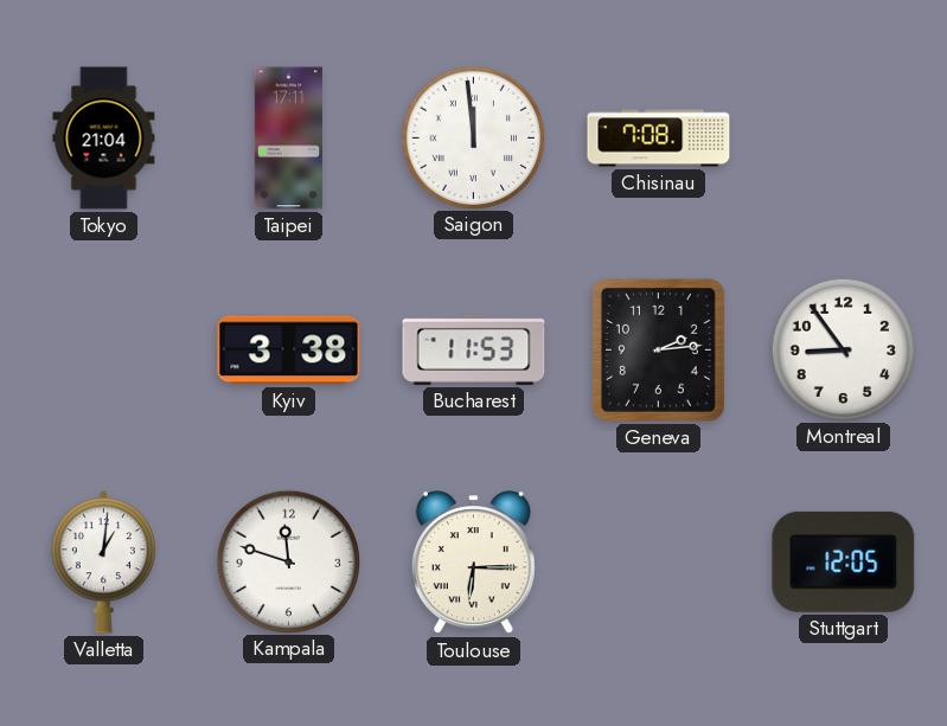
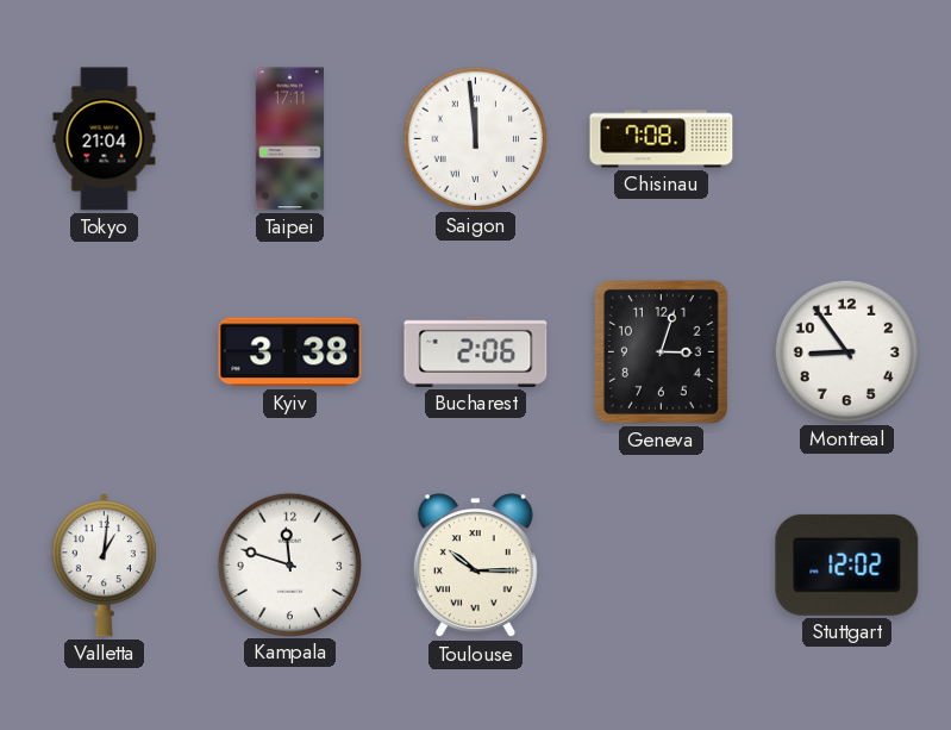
Bucharest: 11:53 -> 2:06 (476, 351)
Geneva: 2:14 -> 3:03 (661, 351)
Toulouse: 6:15 -> 10:15 (475, 566)
Stuttgart: 12:05 -> 12:02 (847, 564)
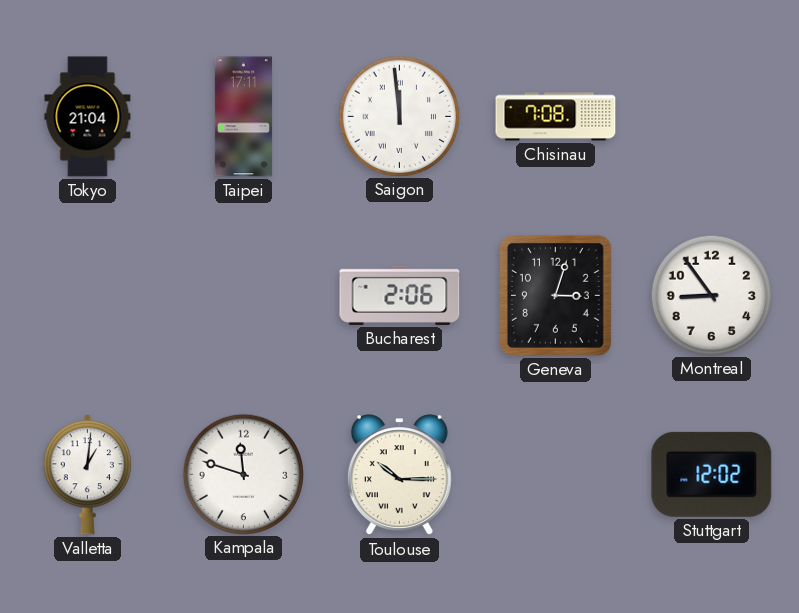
Kyiv: 3:38 -> none (290, 352)
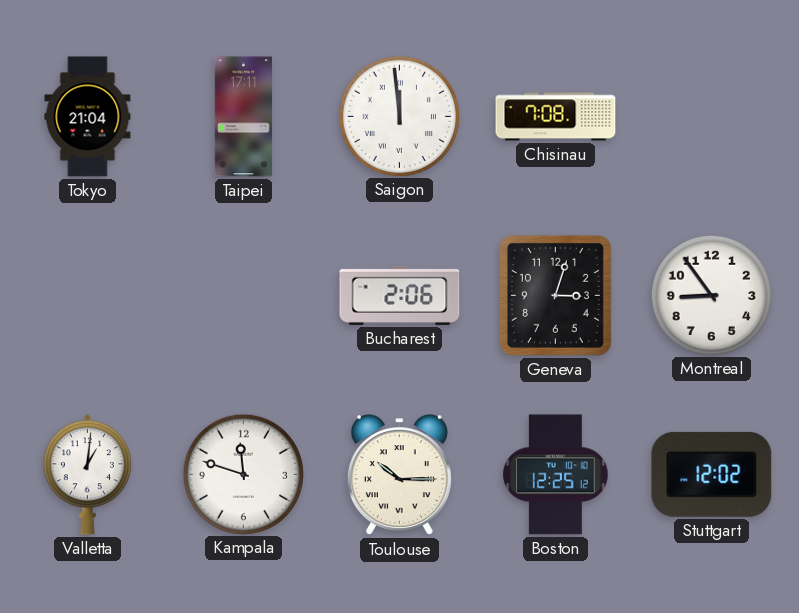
Boston: none -> 12:25 (556, 475)
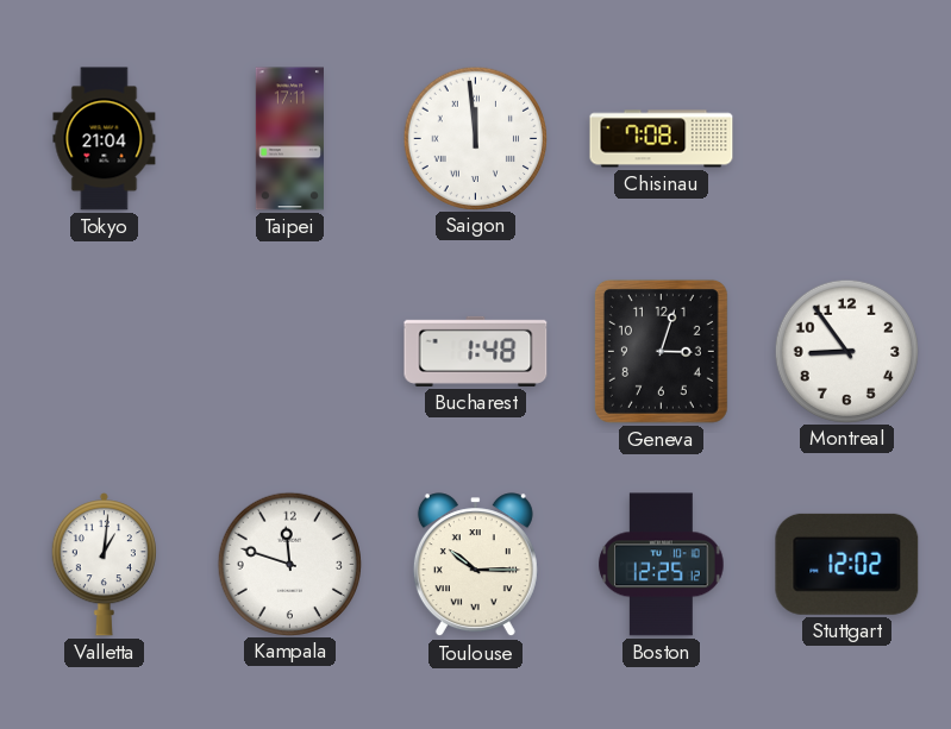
Bucharest: 2:06 -> 1:48 (476, 351)
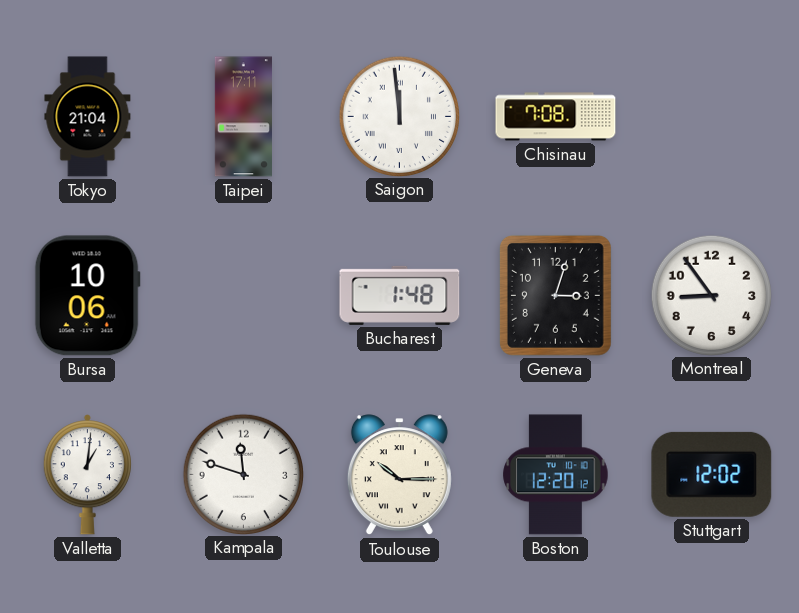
Bursa: none -> 10:06 (87, 296)
Boston: 12:25 -> 12:20 (556, 475)
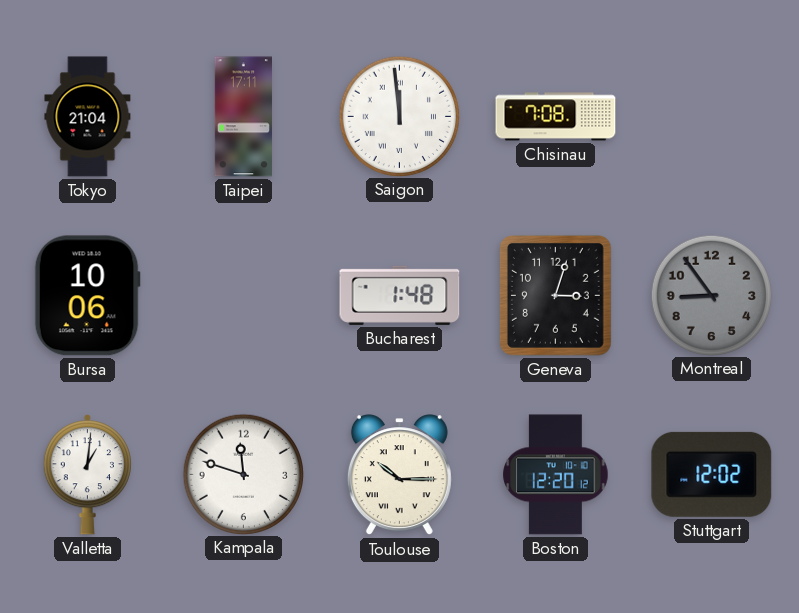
Montreal dial: white -> grey (711, 295)
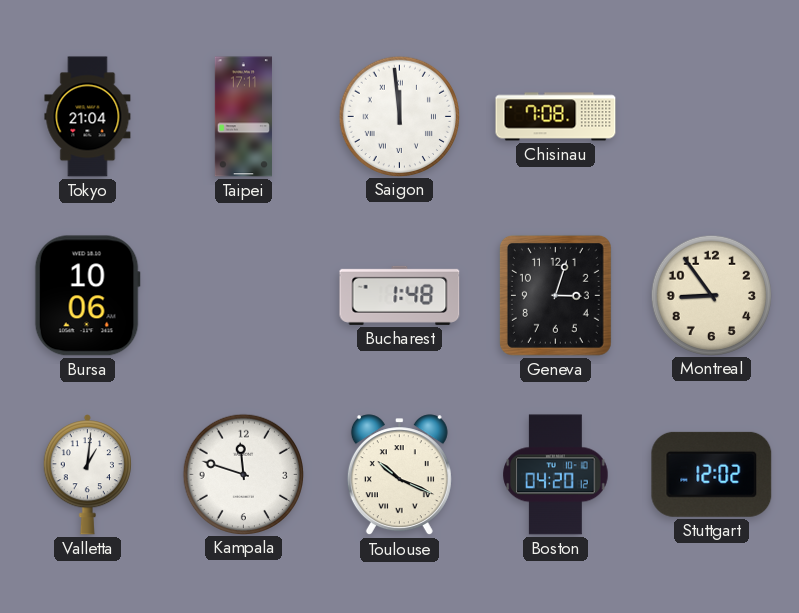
Montreal dial: grey -> cream (711, 295)
Toulouse: 10:15 -> 10:19 (399, 475)
Boston: 12:20 -> 04:20 (556, 475)
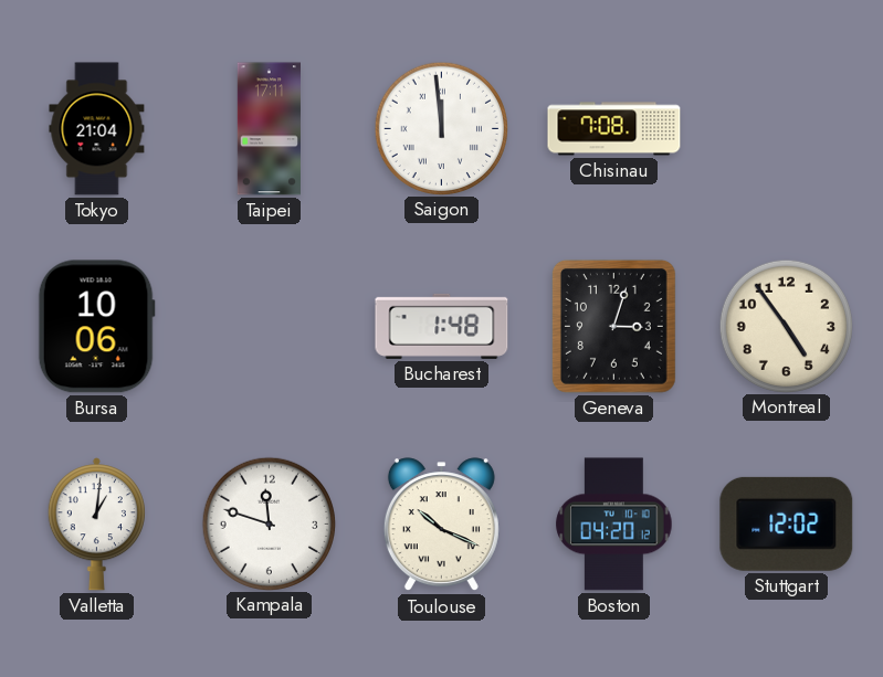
Montreal: 8:54 -> 4:54 (786, 326)
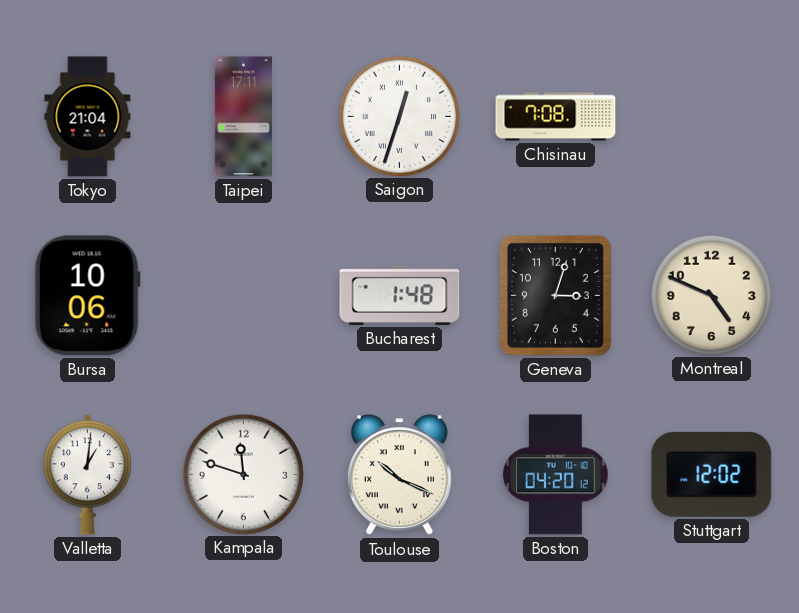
Saigon: 11:59 -> 12:33 (399, 116)
Montreal: 4:54 -> 4:49 (711, 295)
